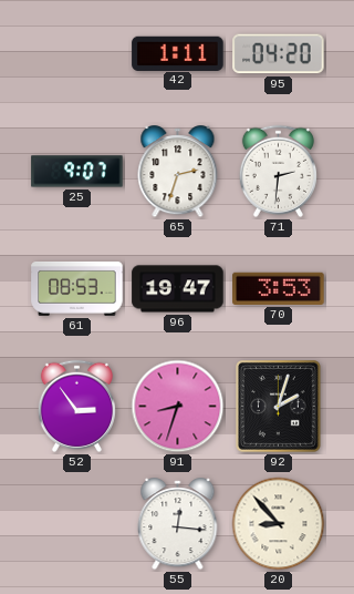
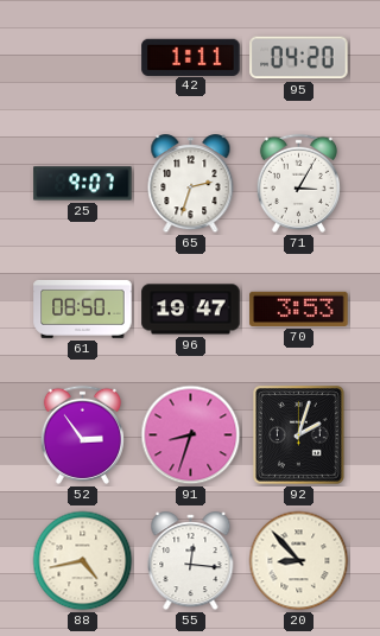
71: 2:31 -> 3:05 (298, 183)
61: 08:53 -> 08:50 (83, 309)
88: none -> 4:43 (83, 561)
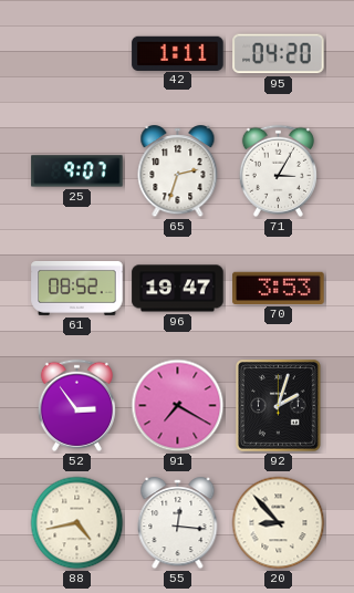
61: 08:50 -> 08:52 (77, 288)
91: 8:33 -> 7:20 (178, 406)
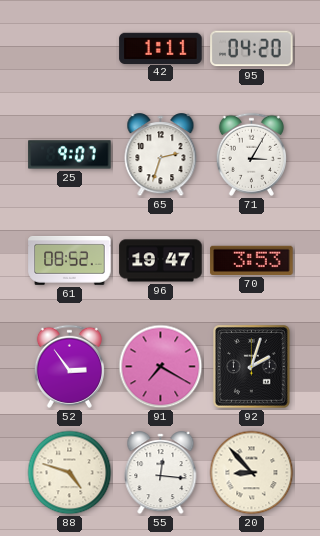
88: 4:43 -> 4:48 (70, 473)
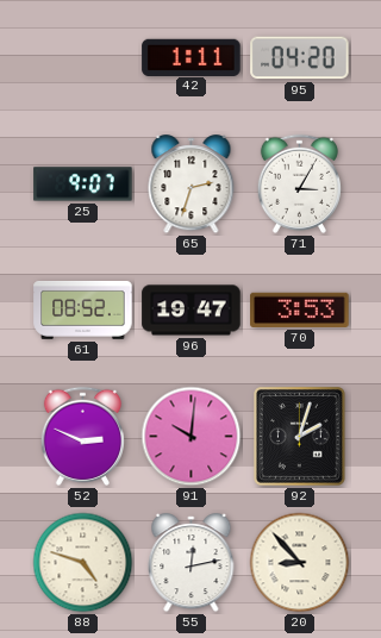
52: 2:54 -> 2:49 (82, 436)
91: 7:20 -> 10:01 (192, 437)
55: 12:16 -> 12:13 (192, 563)
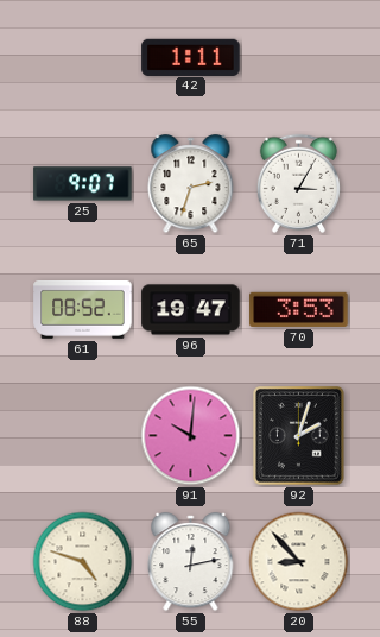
95: 04:20 -> none (300, 58)
52: 2:49 -> none (82, 436)
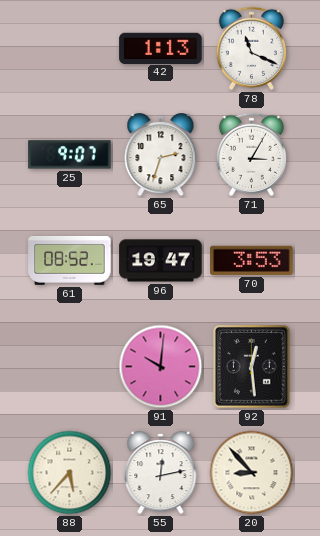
42: 1:11 -> 1:13 (161, 48)
78: none -> 11:19 (251, 48)
92: 2:03 -> 12:29 (252, 367)
88: 4:48 -> 5:37 (70, 473)
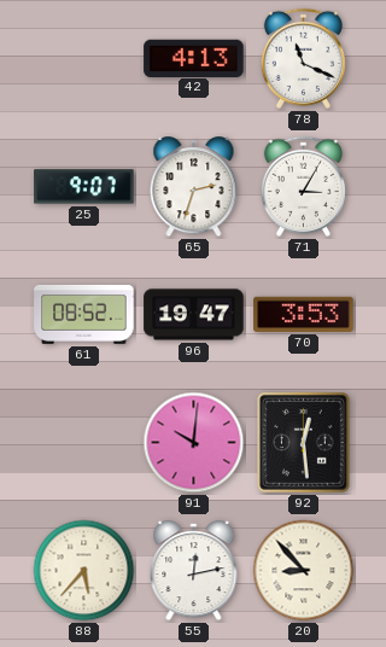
42: 1:13 -> 4:13 (194, 58)
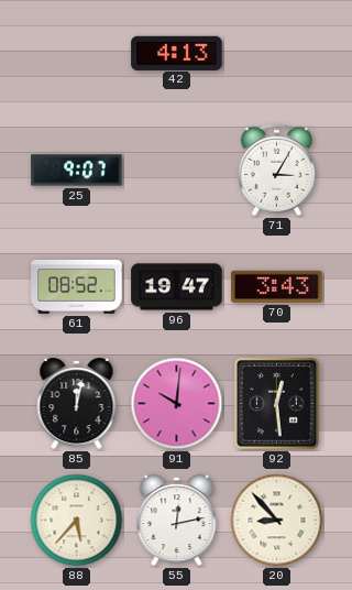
78: 11:19 -> none (303, 58)
65: 2:33 -> none (194, 187)
70: 3:53 -> 3:43 (277, 286)
85: none -> 12:02 (77, 404)
